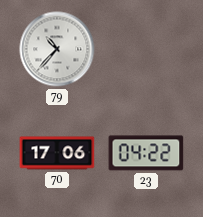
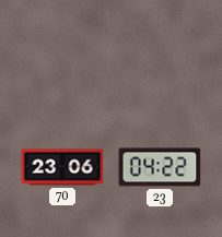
79: 10:37 -> none (57, 49)
70: 17:06 -> 23:06 (62, 167)
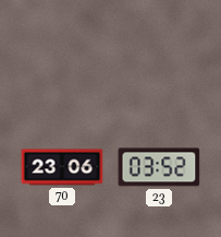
23: 04:22 -> 03:52 (159, 167)
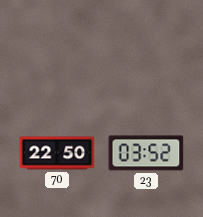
70: 23:06 -> 22:50 (57, 153)
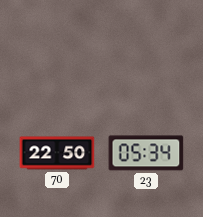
23: 03:52 -> 05:34 (146, 153)
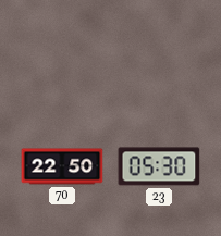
23: 05:34 -> 05:30 (159, 166)
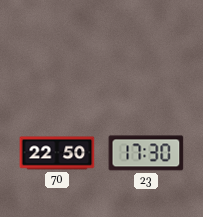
23: 05:30 -> 17:30 (146, 153)
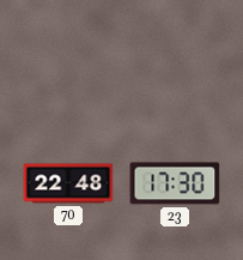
70: 22:50 -> 22:48 (68, 183)
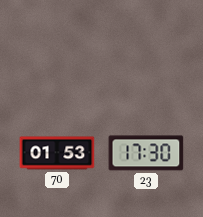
70: 22:48 -> 01:53 (57, 153)
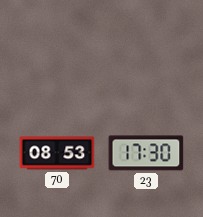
70: 01:53 -> 08:53 (57, 153)
